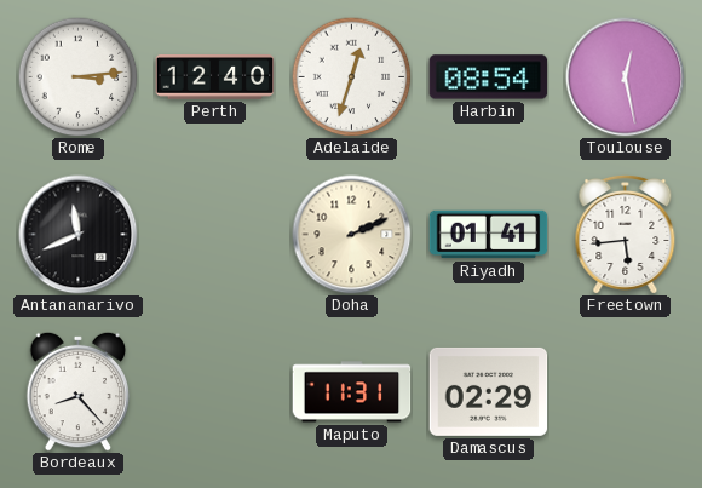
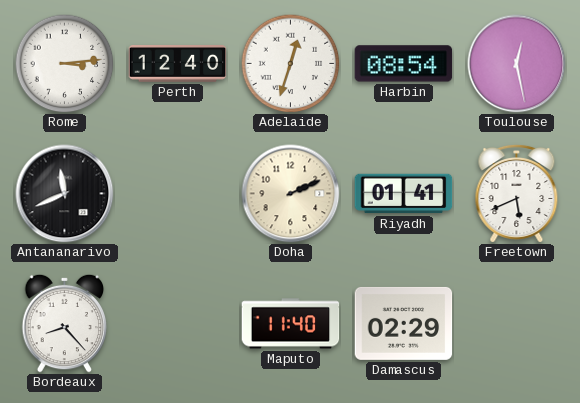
Freetown: 5:44 -> 5:41 (517, 193)
Maputo: 11:31 -> 11:40 (291, 324)
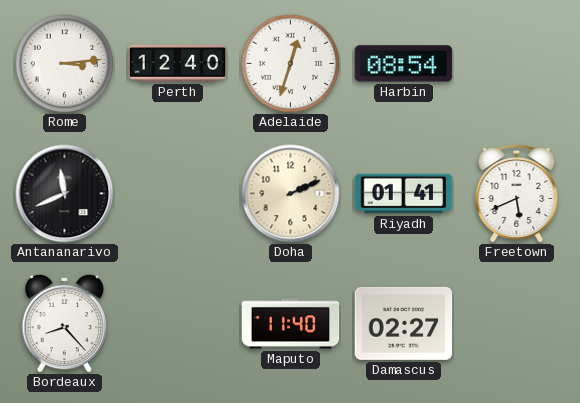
Toulouse: 12:28 -> none (517, 64)
Damascus: 02:29 -> 02:27 (404, 323)
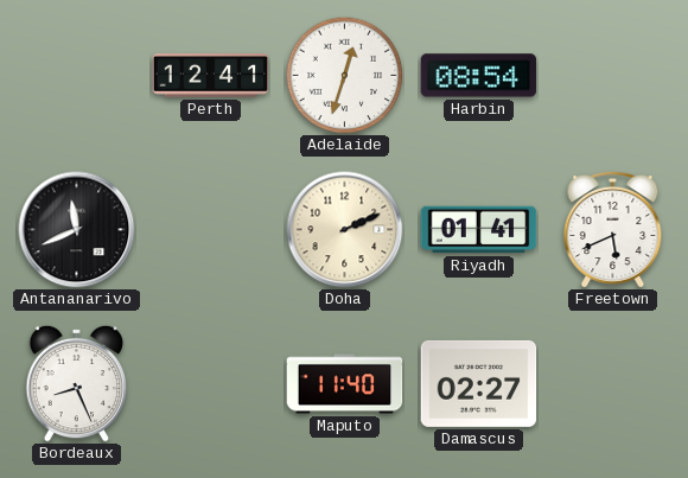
Rome: 3:14 -> none (65, 64)
Perth: 12:40 -> 12:41 (211, 76)
Bordeaux: 8:23 -> 8:26 (77, 383)
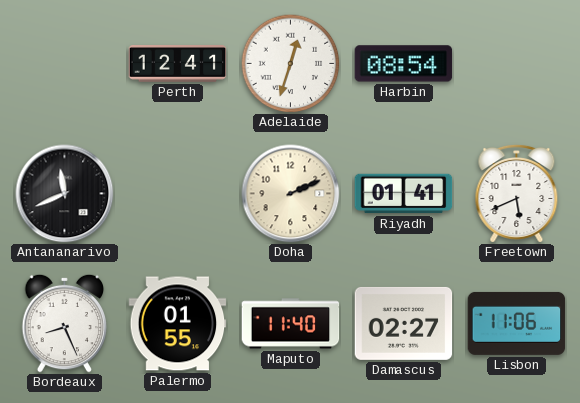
Palermo: none -> 01:55 (178, 324)
Lisbon: none -> 11:06 (517, 323)
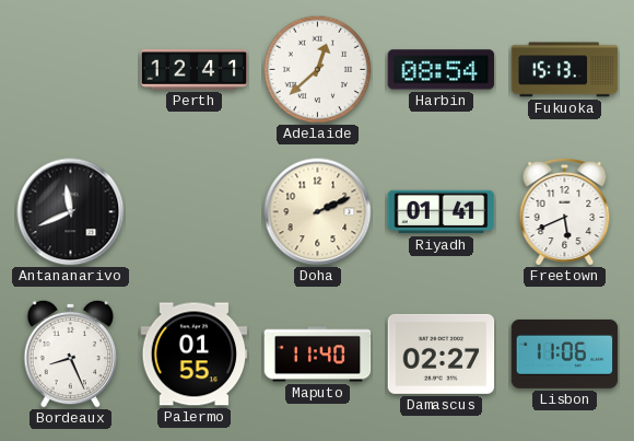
Adelaide: 12:33 -> 12:38 (318, 70)
Fukuoka: none -> 15:13 (565, 70)
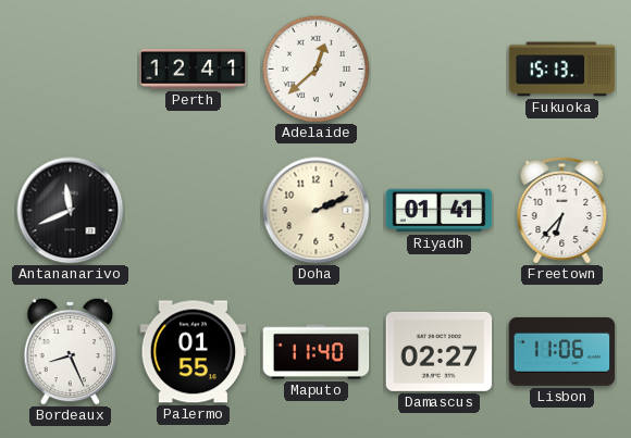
Harbin: 08:54 -> none (442, 70)
Freetown: 5:41 -> 6:37 (562, 210)
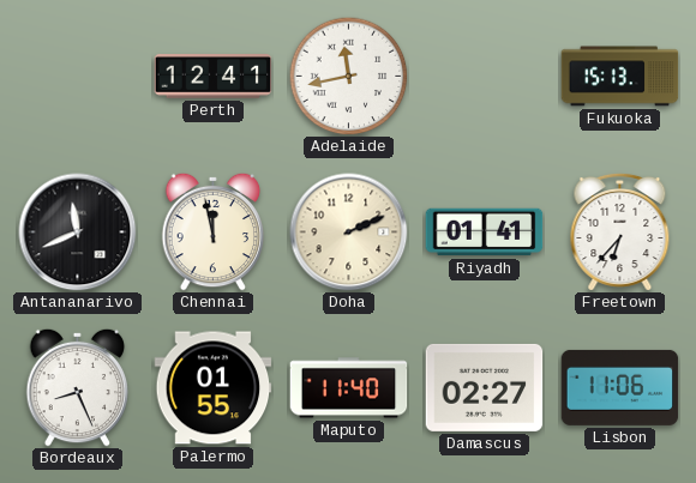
Adelaide: 12:38 -> 11:43 (349, 77)
Chennai: none -> 11:58 (214, 231)
